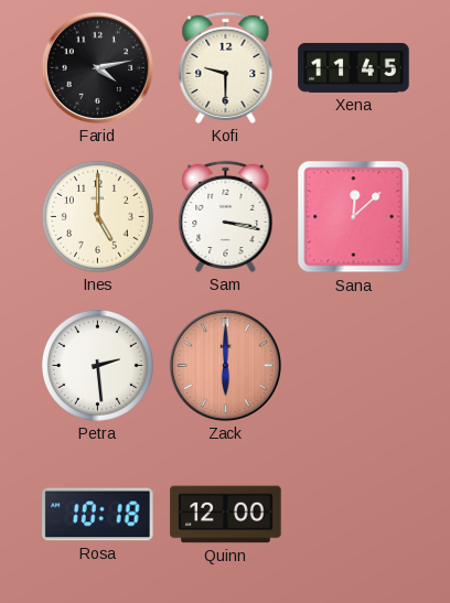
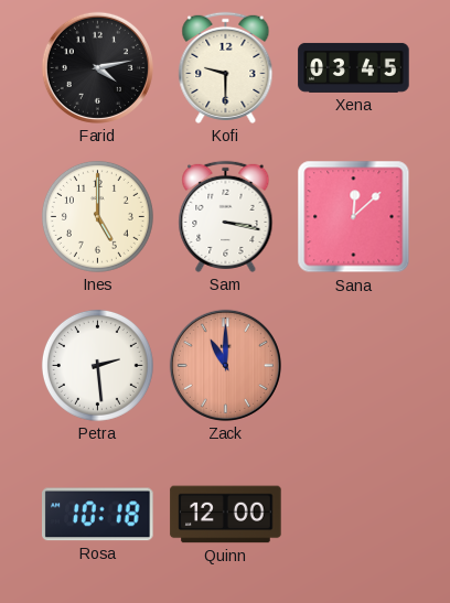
Xena: 11:45 -> 03:45 (354, 67)
Zack: 6:00 -> 11:00 (225, 365)
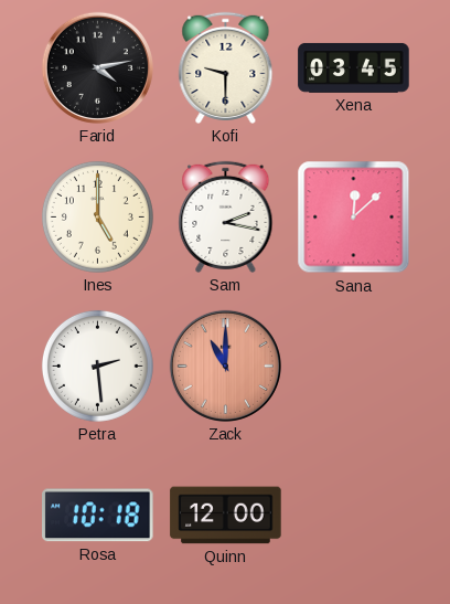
Sam: 3:17 -> 2:17 (226, 216)
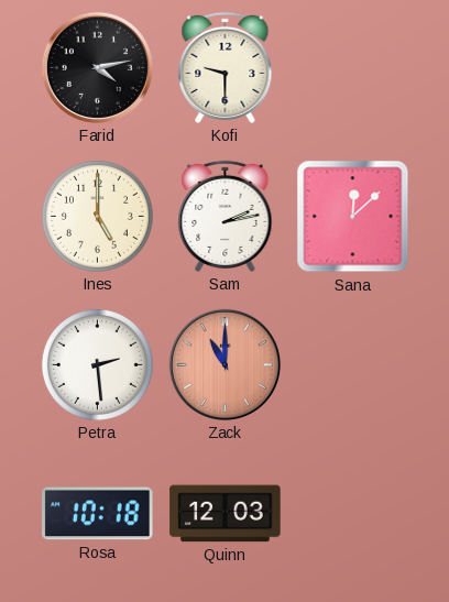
Xena: 03:45 -> none (354, 67)
Sam: 2:17 -> 2:13 (226, 216)
Quinn: 12:00 -> 12:03 (226, 514)
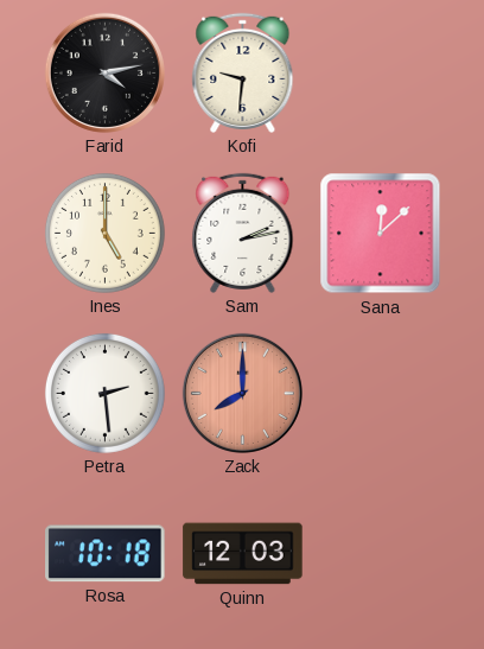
Kofi: 9:30 -> 9:31 (243, 72)
Zack: 11:00 -> 8:00 (242, 393)
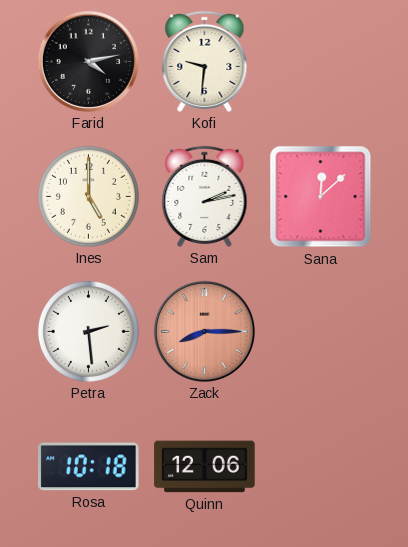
Zack: 8:00 -> 8:15 (204, 331)
Quinn: 12:03 -> 12:06 (205, 467)
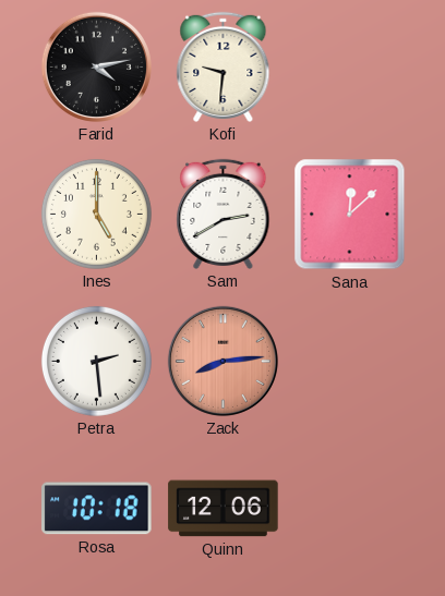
Sam: 2:13 -> 2:40 (224, 214)
Zack: 8:15 -> 8:14 (222, 361)
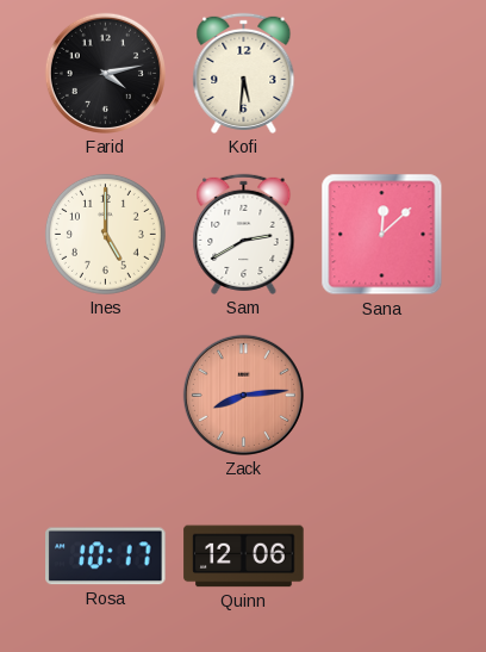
Kofi: 9:31 -> 5:31 (244, 73)
Petra: 2:29 -> none (96, 361)
Rosa: 10:18 -> 10:17 (106, 557)
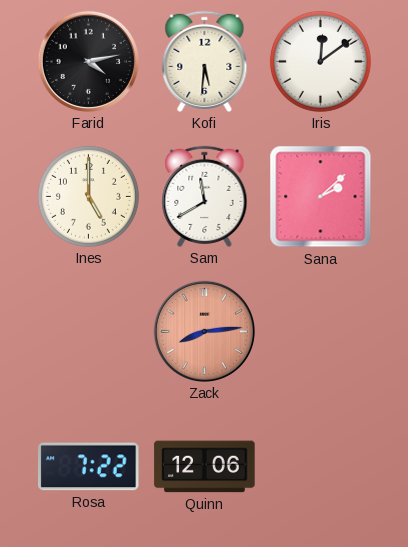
Iris: none -> 12:09 (320, 61)
Sam: 2:40 -> 11:40 (205, 196)
Sana: 12:08 -> 2:08 (321, 197)
Rosa: 10:17 -> 7:22 (89, 467)
